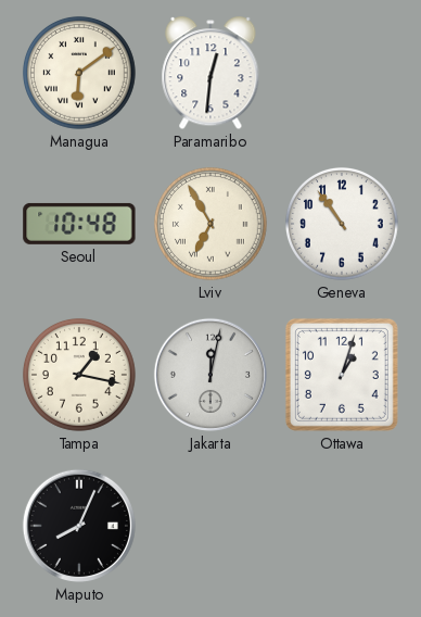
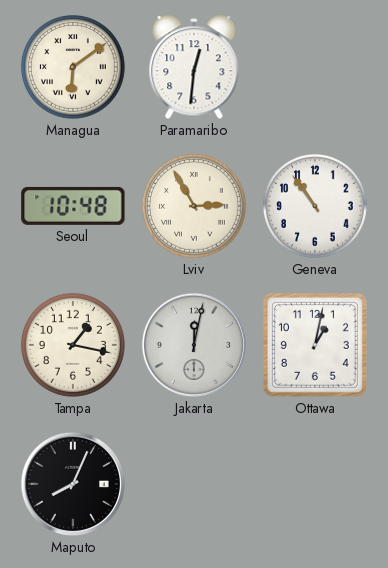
Lviv: 6:55 -> 2:55 (194, 206)
Ottawa: 1:03 -> 1:02 (315, 345)
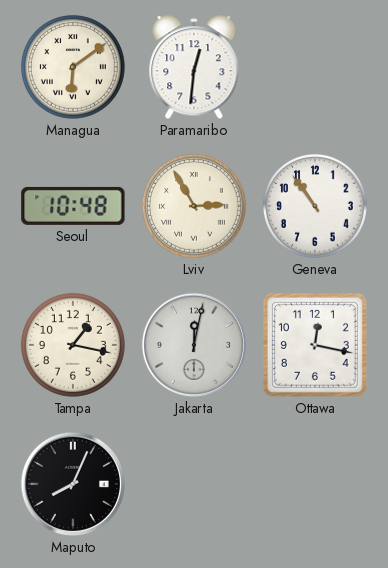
Ottawa: 1:02 -> 12:17 (315, 345)
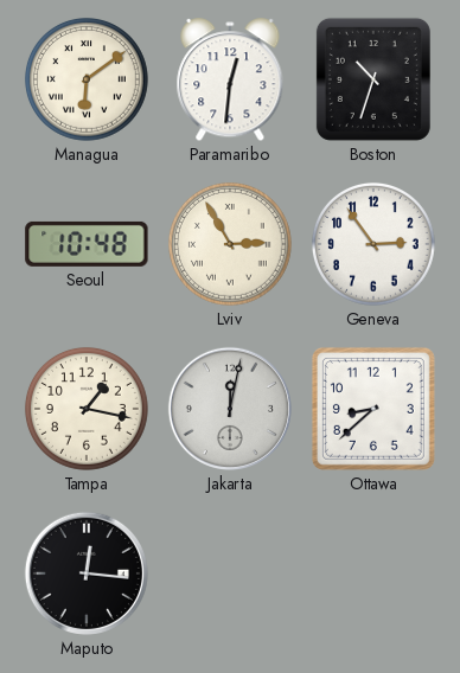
Boston: none -> 10:33 (373, 79)
Geneva: 10:54 -> 2:54 (373, 244)
Ottawa: 12:17 -> 8:38 (373, 409)
Maputo: 8:04 -> 12:16 (87, 573)
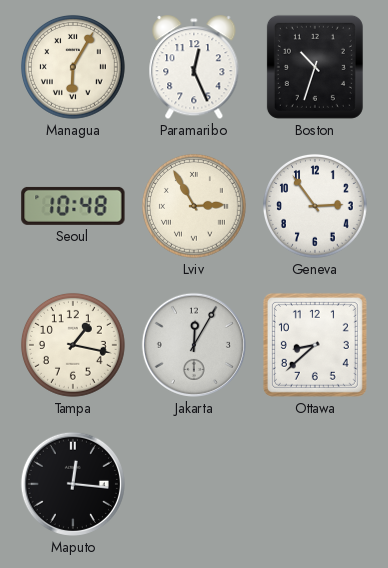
Managua: 6:09 -> 6:05 (73, 67)
Paramaribo: 12:31 -> 12:26 (194, 68)
Jakarta: 12:02 -> 12:05 (194, 345)
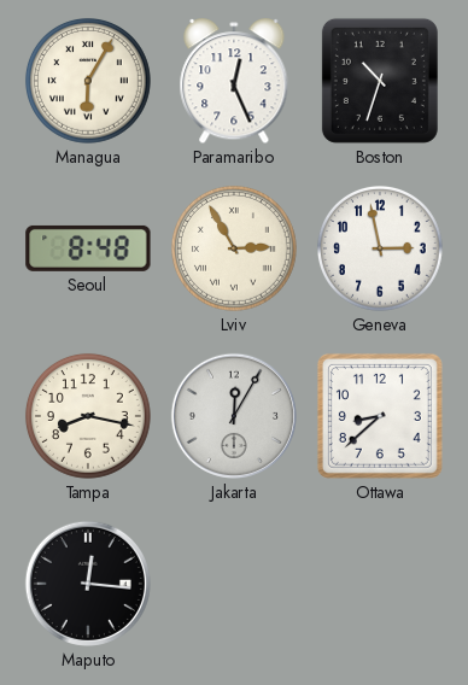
Seoul: 10:48 -> 8:48 (88, 248)
Geneva: 2:54 -> 2:58 (380, 248)
Tampa: 1:17 -> 8:17 (88, 416)
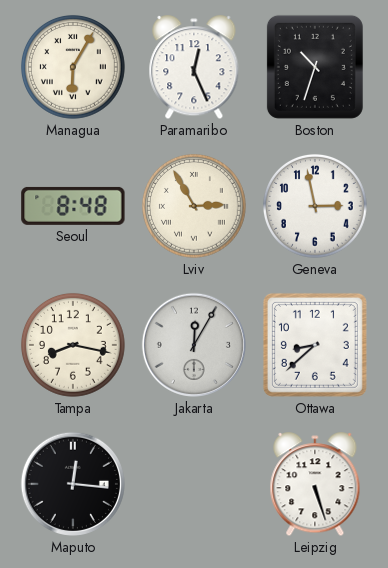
Leipzig: none -> 5:27 (315, 485)
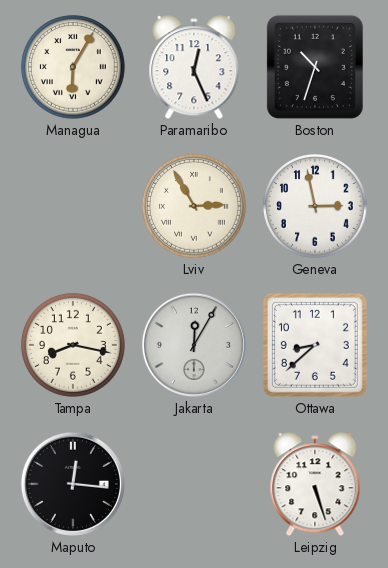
Seoul: 8:48 -> none (73, 206)
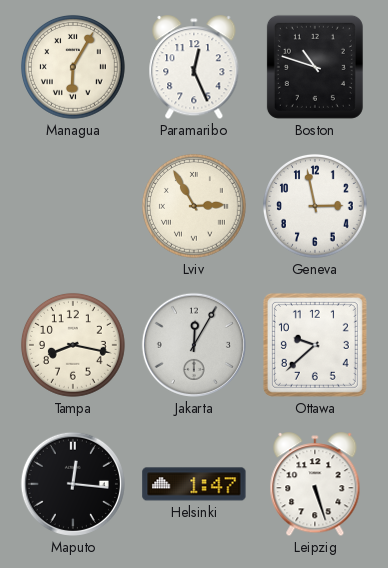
Boston: 10:33 -> 10:48 (315, 67)
Ottawa: 8:38 -> 9:38 (315, 345)
Helsinki: none -> 1:47 (194, 484)
